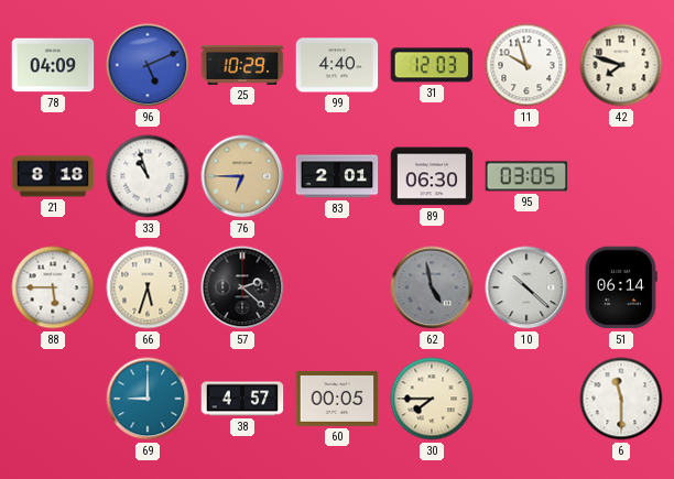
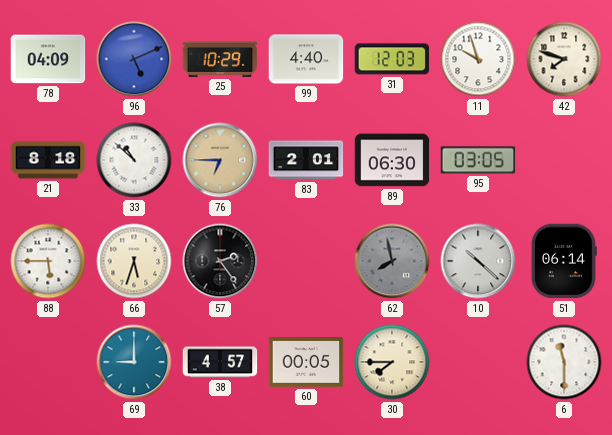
33: 10:57 -> 10:52 (134, 160)
57: 2:22 -> 2:24 (220, 261)
62: 4:58 -> 7:58 (392, 261)
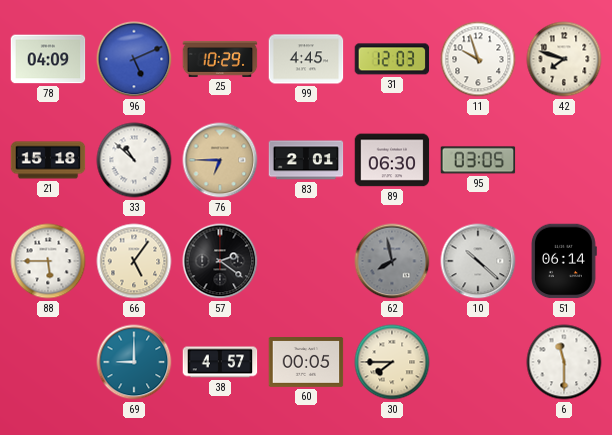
99: 4:40 -> 4:45 (306, 59)
21: 8:18 -> 15:18 (48, 160)
66: 5:33 -> 5:06 (134, 261)
57: 2:24 -> 2:21 (220, 261)
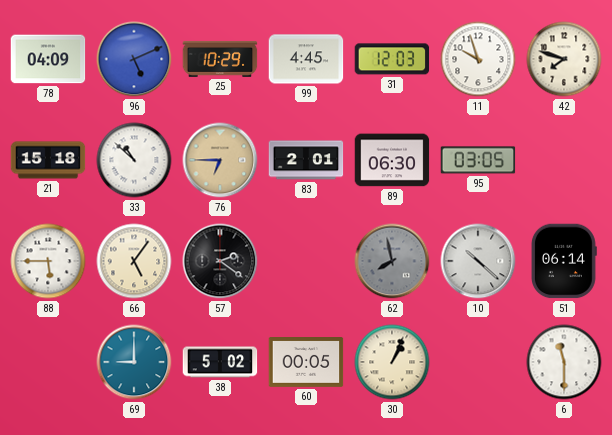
38: 4:57 -> 5:02 (220, 362)
30: 7:45 -> 1:04 (392, 362)
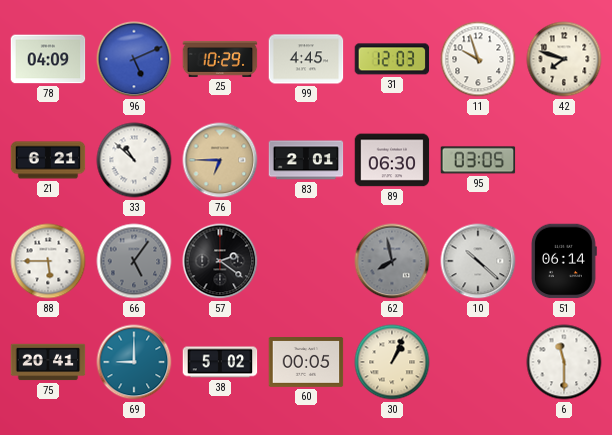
21: 15:18 -> 6:21 (48, 160)
66 dial: cream -> grey (134, 261)
75: none -> 20:41 (48, 362)
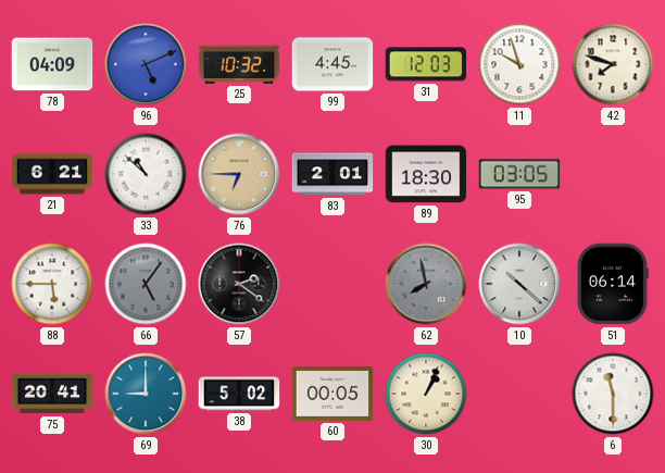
25: 10:29 -> 10:32 (239, 64)
89: 06:30 -> 18:30 (426, 174)
